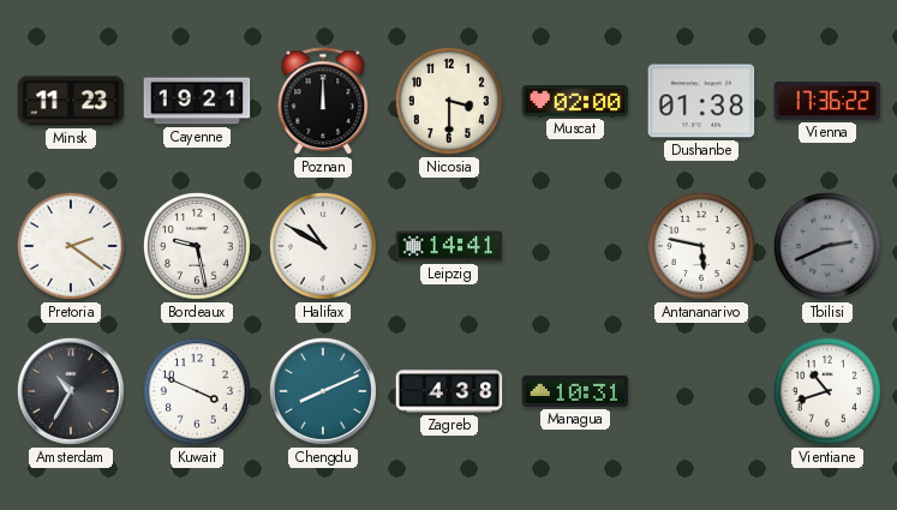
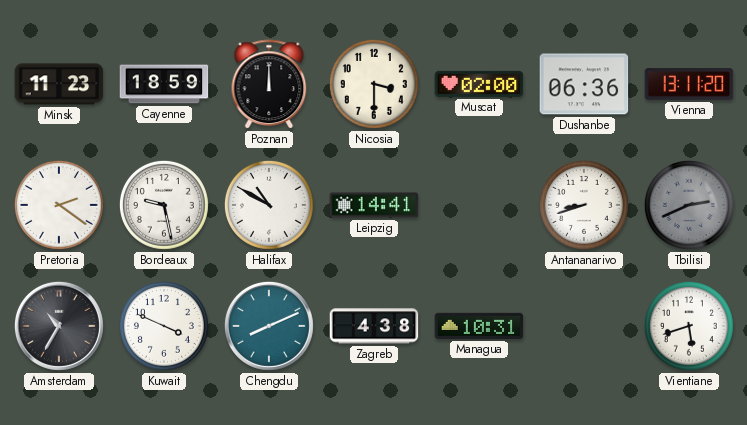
Cayenne: 19:21 -> 18:59 (164, 84)
Dushanbe: 01:38 -> 06:36 (584, 84)
Vienna: 17:36 -> 13:11 (689, 84)
Antananarivo: 5:47 -> 8:42 (584, 205)
Vientiane: 10:42 -> 5:42 (689, 326)
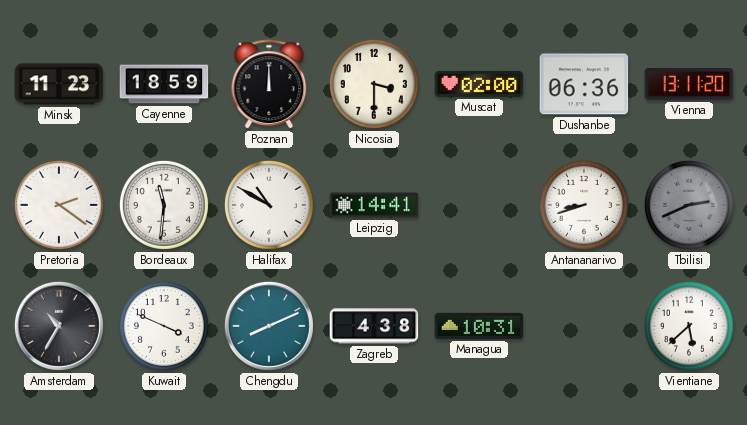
Bordeaux: 9:28 -> 11:31 (164, 205)
Vientiane: 5:42 -> 5:38 (689, 326)
